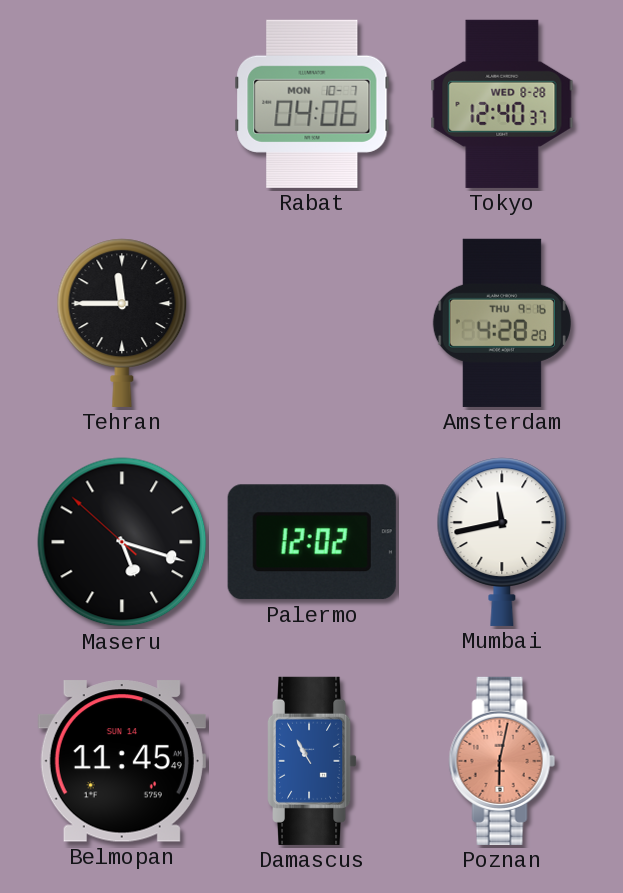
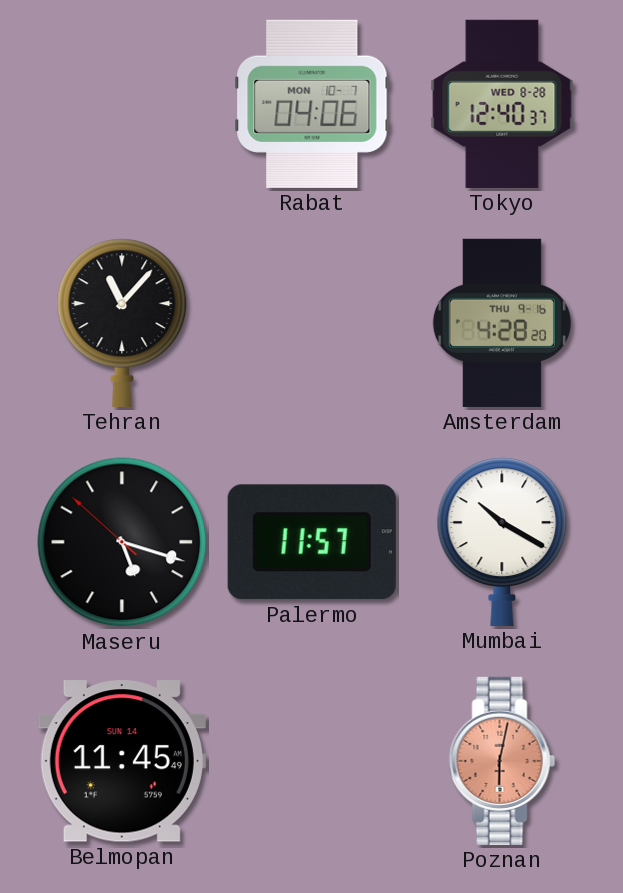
Tehran: 11:45 -> 11:07 (122, 323)
Palermo: 12:02 -> 11:57 (312, 542)
Mumbai: 11:43 -> 10:20 (502, 542)
Damascus: 10:55 -> none (313, 761)
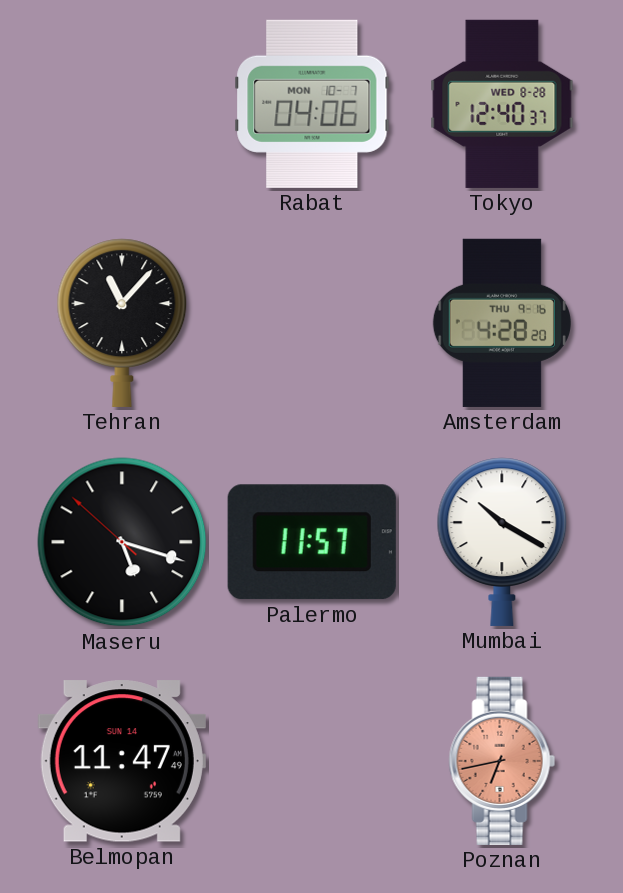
Belmopan: 11:45 -> 11:47 (122, 761)
Poznan: 6:02 -> 6:43 (502, 761)
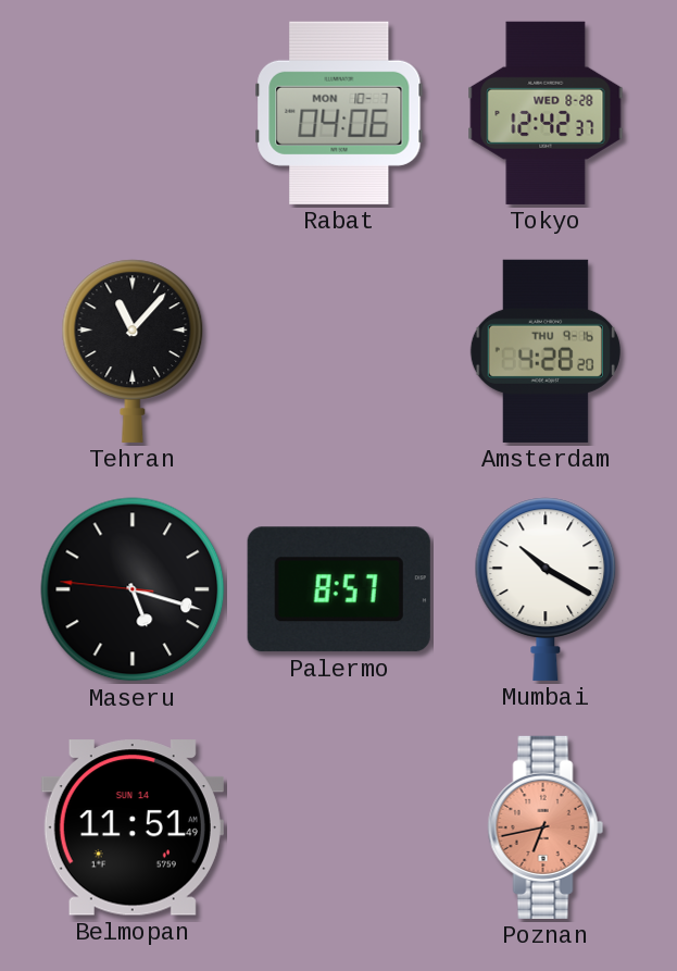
Tokyo: 12:40 -> 12:42 (546, 113)
Maseru: 5:17:52 -> 5:17:46 (133, 589)
Palermo: 11:57 -> 8:57 (339, 589)
Belmopan: 11:47 -> 11:51 (133, 827)
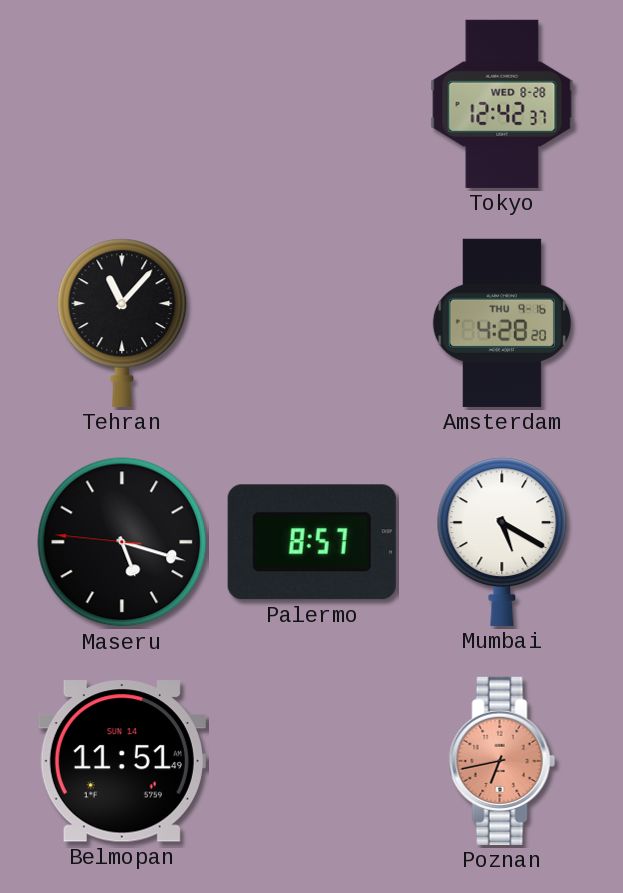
Rabat: 04:06 -> none (339, 113)
Mumbai: 10:20 -> 5:20 (502, 542)
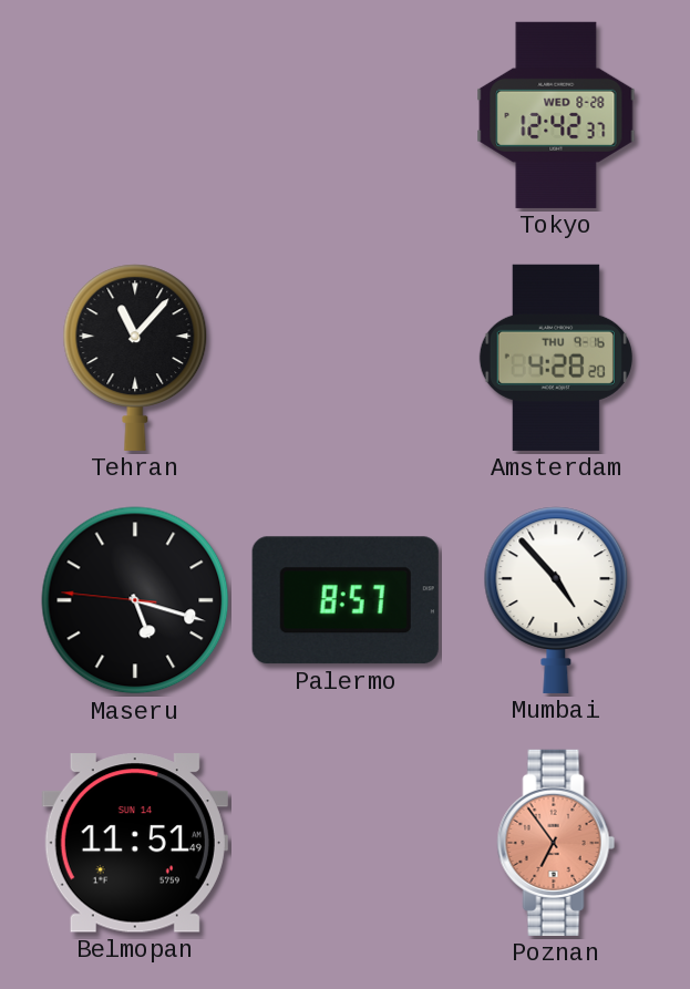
Mumbai: 5:20 -> 4:53 (556, 600)
Poznan: 6:43 -> 6:54 (556, 843)
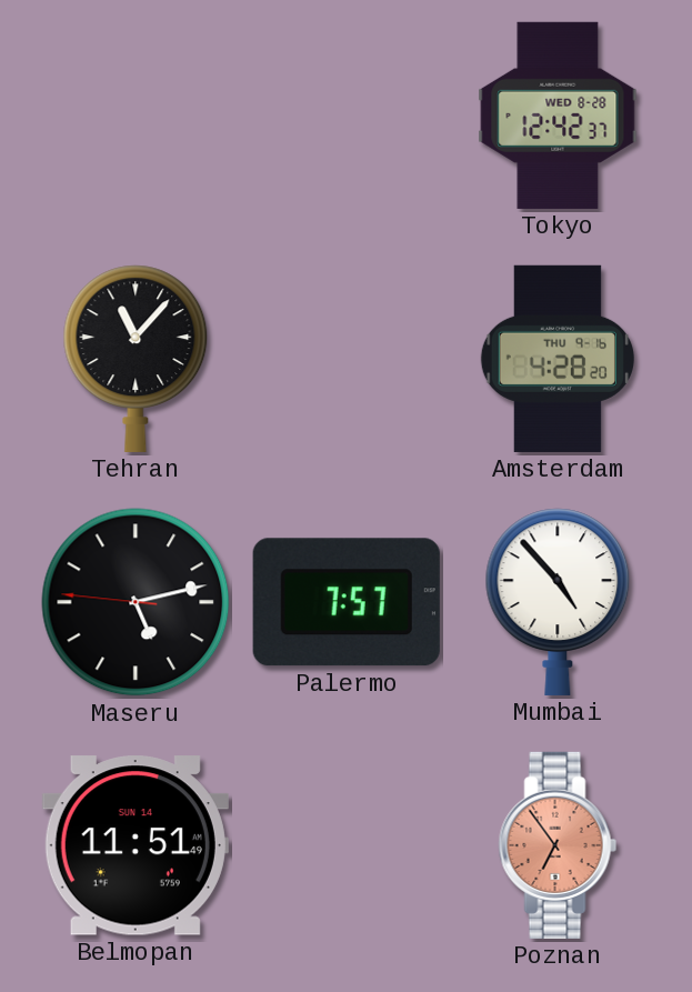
Maseru: 5:17 -> 5:12 (136, 602)
Palermo: 8:57 -> 7:57 (347, 602)
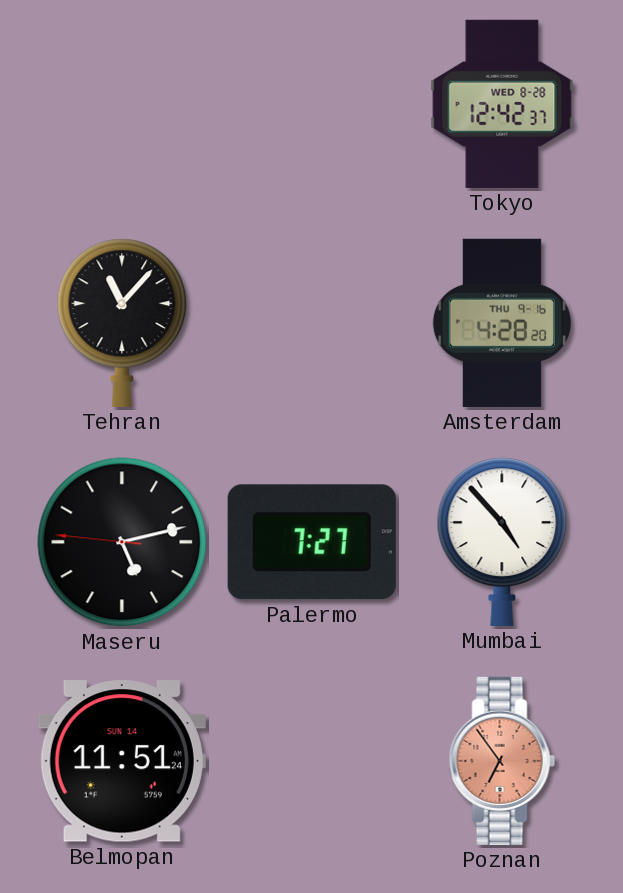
Palermo: 7:57 -> 7:27 (312, 542)
Belmopan: 11:51:49 -> 11:51:24 (122, 761)
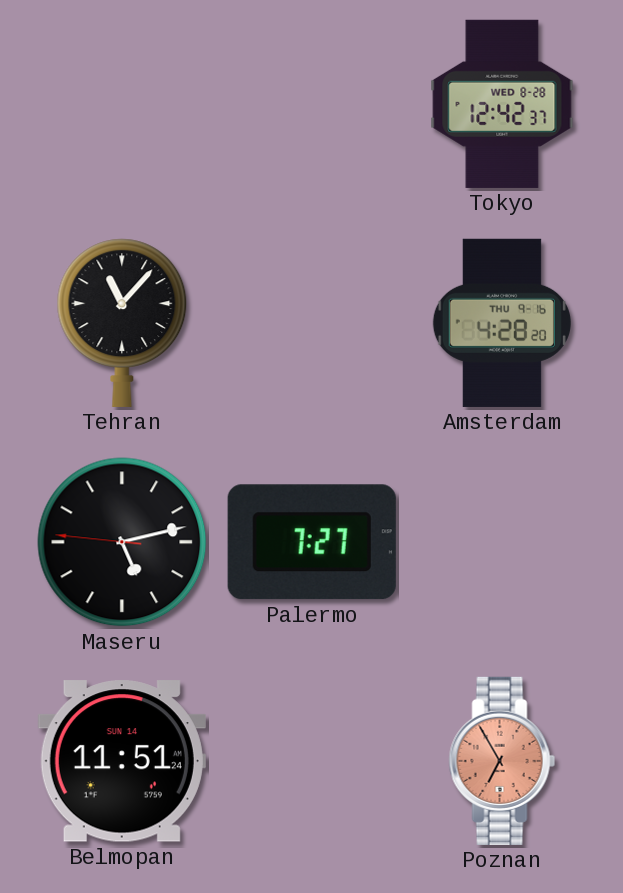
Mumbai: 4:53 -> none (502, 542)
Poznan: 6:54 -> 6:55 (502, 761)
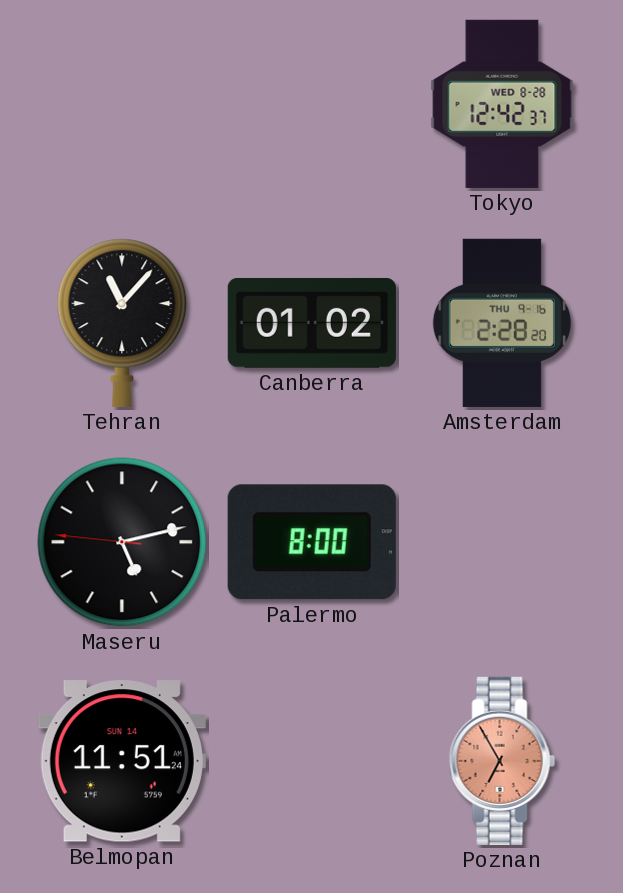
Canberra: none -> 01:02 (312, 323)
Amsterdam: 4:28 -> 2:28 (502, 323)
Palermo: 7:27 -> 8:00 (312, 542)
